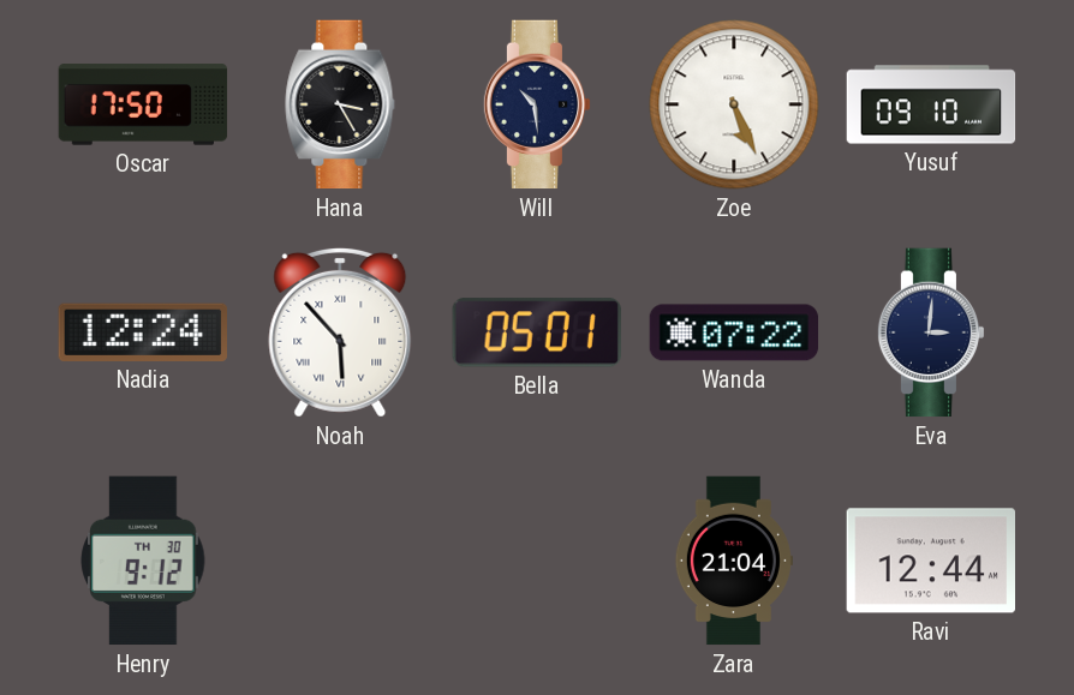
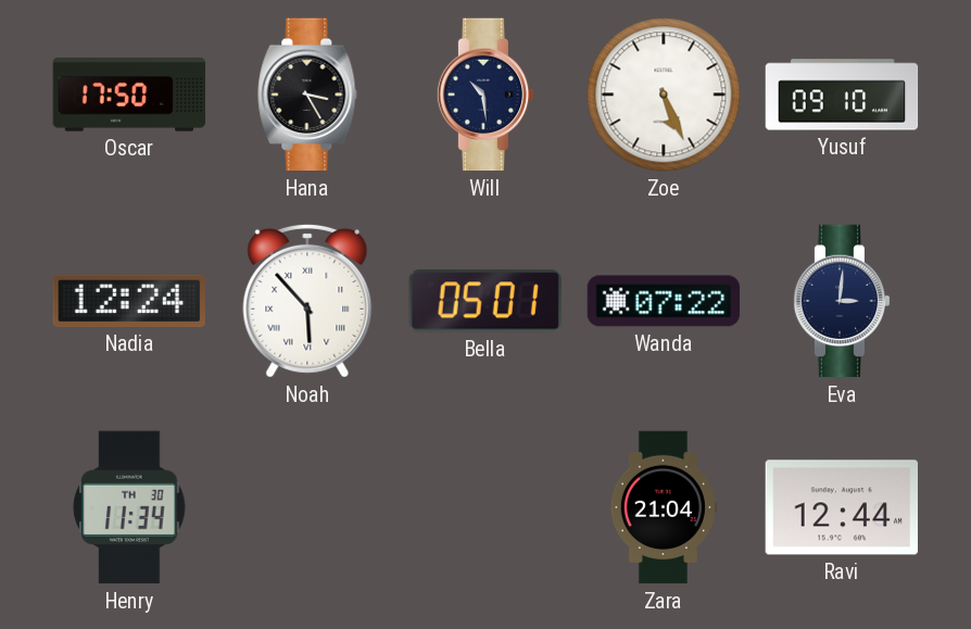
Henry: 9:12 -> 11:34 (129, 507)
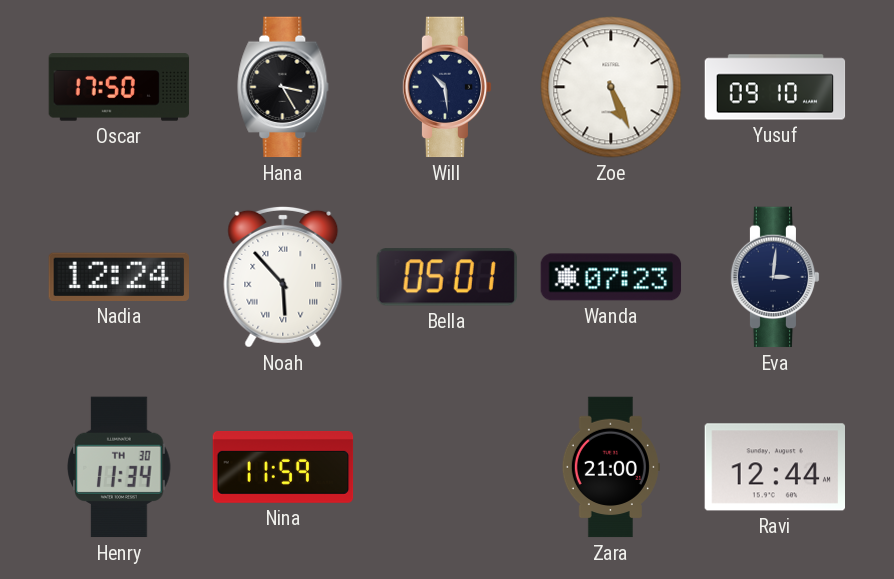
Wanda: 07:22 -> 07:23 (611, 277)
Nina: none -> 11:59 (283, 467)
Zara: 21:04 -> 21:00 (611, 467)
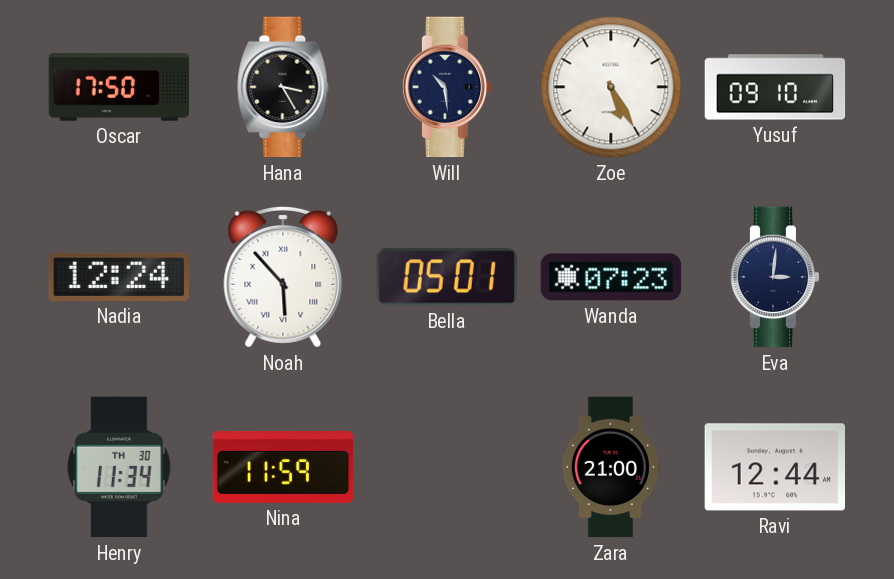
Zoe: 5:26 -> 5:25 (611, 87)
